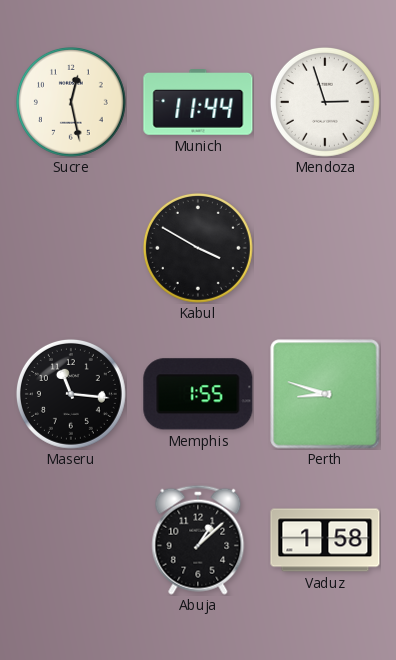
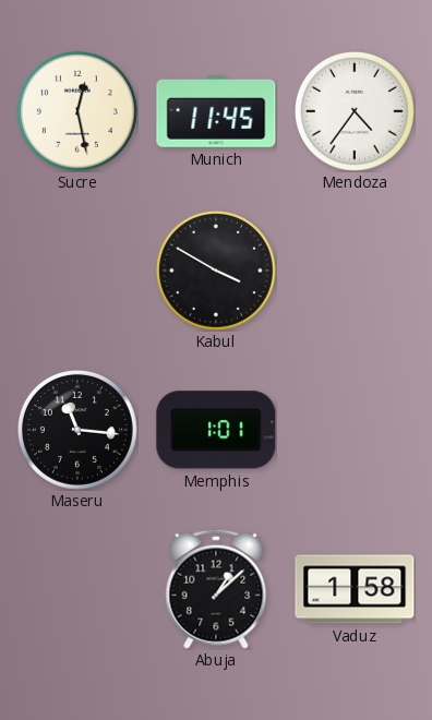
Munich: 11:44 -> 11:45 (216, 112)
Mendoza: 2:57 -> 4:36 (355, 111)
Memphis: 1:55 -> 1:01 (216, 430)
Perth: 8:48 -> none (325, 394)
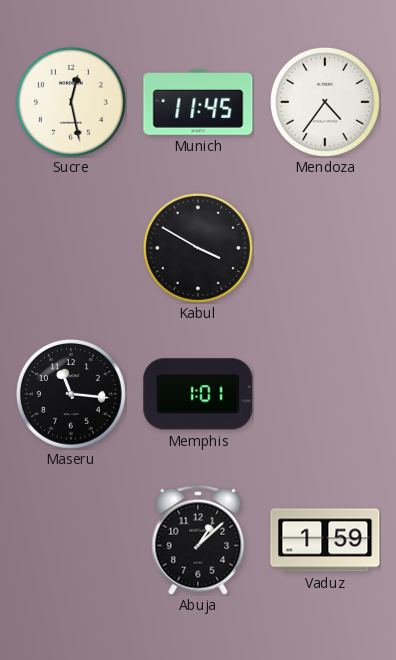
Vaduz: 1:58 -> 1:59 (325, 540)
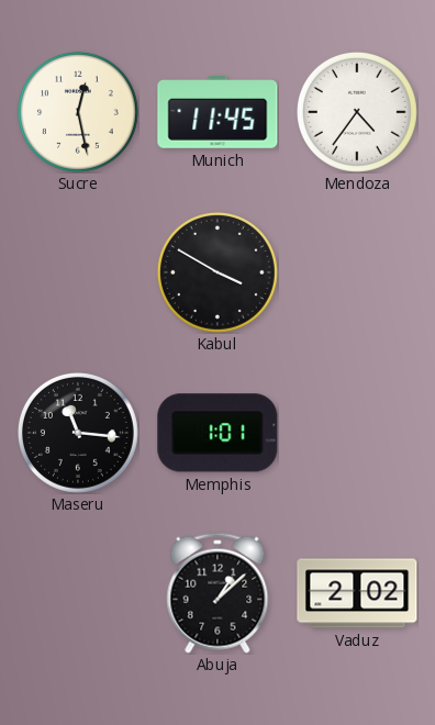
Vaduz: 1:59 -> 2:02 (357, 593)
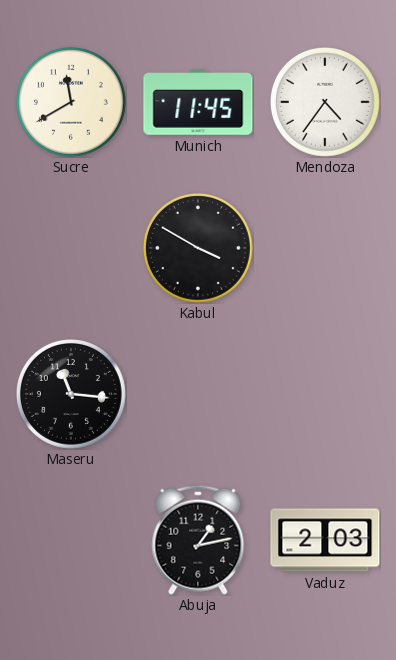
Sucre: 12:28 -> 11:40 (71, 102)
Memphis: 1:01 -> none (217, 433)
Abuja: 1:08 -> 1:13 (198, 540)
Vaduz: 2:02 -> 2:03 (325, 540)
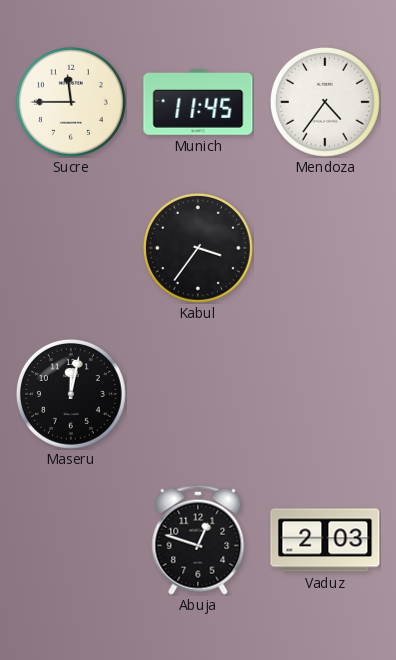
Sucre: 11:40 -> 11:45 (71, 102)
Kabul: 3:50 -> 3:36 (198, 248)
Maseru: 11:16 -> 12:02 (71, 394)
Abuja: 1:13 -> 12:48 (198, 540)
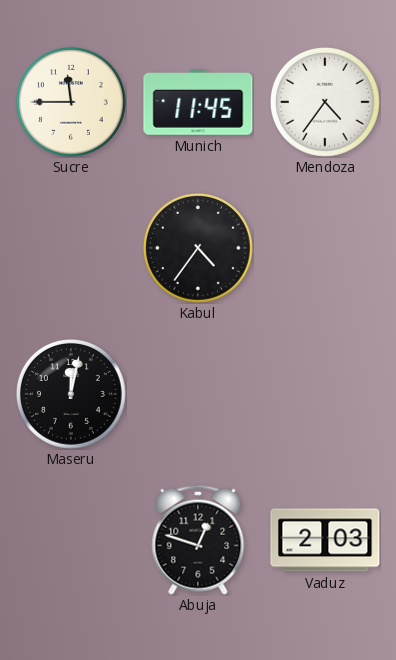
Kabul: 3:36 -> 4:36 (198, 248)
